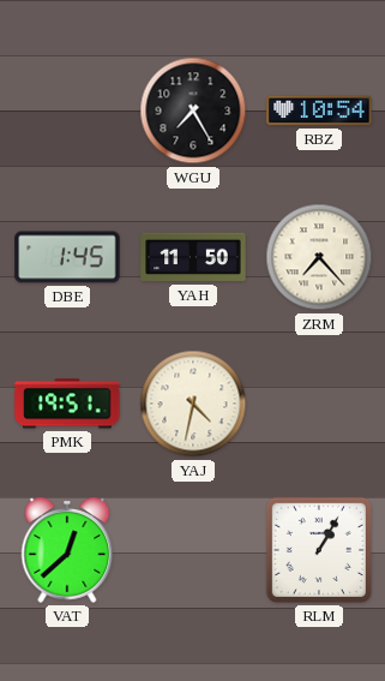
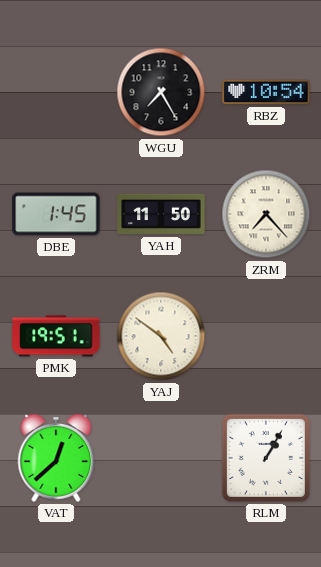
YAJ: 4:32 -> 4:51 (161, 336)
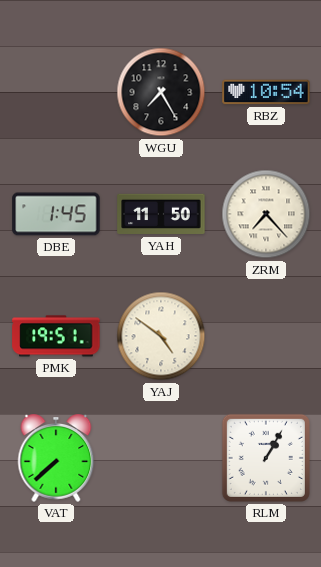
VAT: 12:38 -> 7:38 (56, 458)
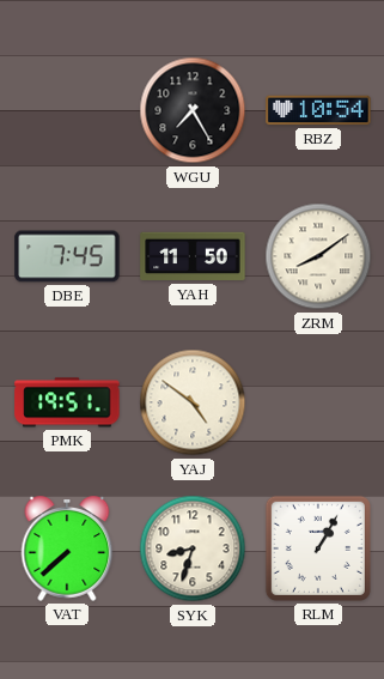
DBE: 1:45 -> 7:45 (67, 256)
ZRM: 7:23 -> 8:09 (318, 256)
SYK: none -> 8:33 (193, 548)
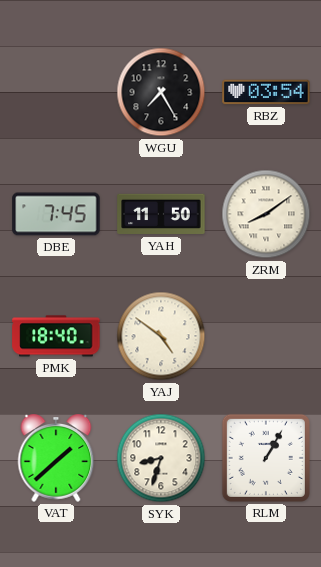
RBZ: 10:54 -> 03:54 (266, 92)
PMK: 19:51 -> 18:40 (56, 336)
VAT: 7:38 -> 1:38 (56, 458)
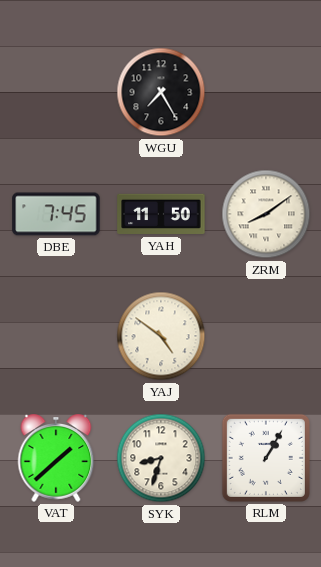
RBZ: 03:54 -> none (266, 92)
PMK: 18:40 -> none (56, 336)
